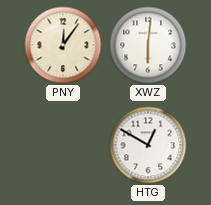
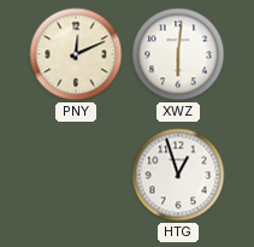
PNY: 12:06 -> 12:11 (76, 54)
HTG: 12:50 -> 12:57 (178, 175)
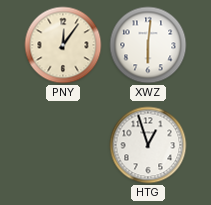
PNY: 12:11 -> 12:06 (63, 45)
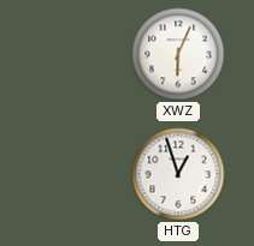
PNY: 12:06 -> none (63, 45)
XWZ: 6:01 -> 6:04 (178, 54)
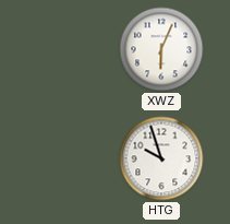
HTG: 12:57 -> 9:57 (161, 158)
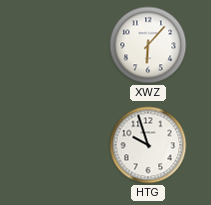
XWZ: 6:04 -> 6:07 (148, 45)
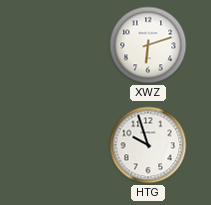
XWZ: 6:07 -> 6:12 (148, 45)
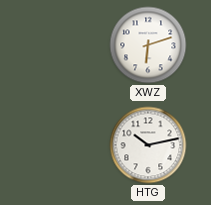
HTG: 9:57 -> 10:13 (148, 145)
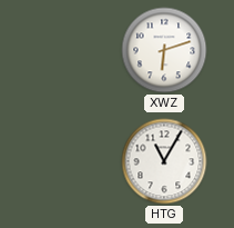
HTG: 10:13 -> 11:05 (164, 161)
